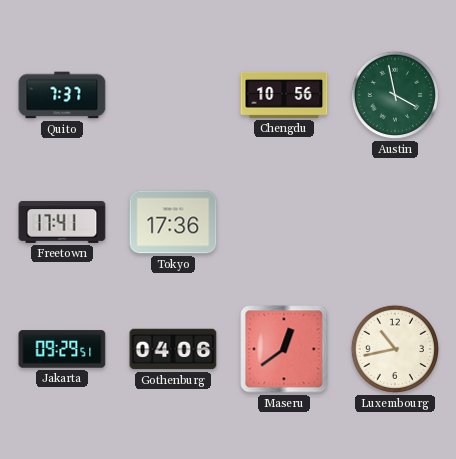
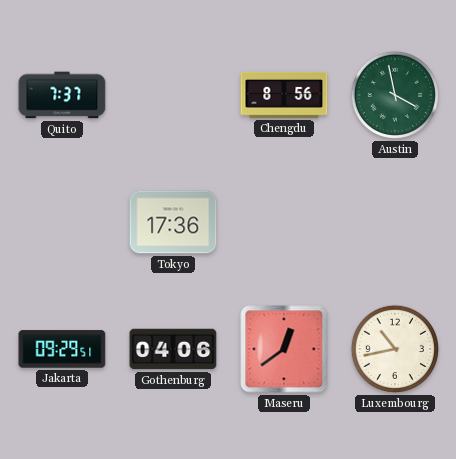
Chengdu: 10:56 -> 8:56 (284, 95)
Freetown: 17:41 -> none (62, 222)
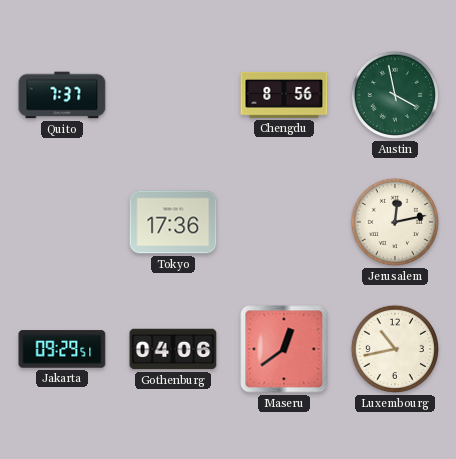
Jerusalem: none -> 12:13 (395, 222)
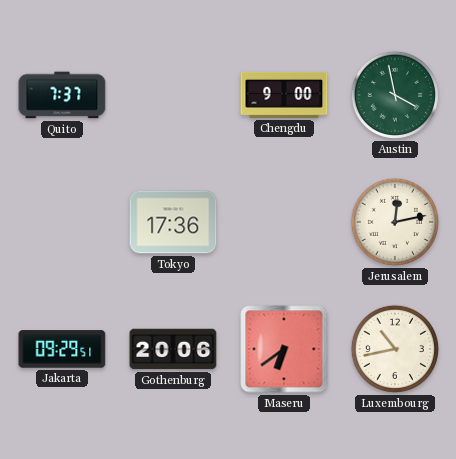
Chengdu: 8:56 -> 9:00 (284, 95)
Gothenburg: 04:06 -> 20:06 (173, 349)
Maseru: 12:39 -> 6:39 (284, 349)
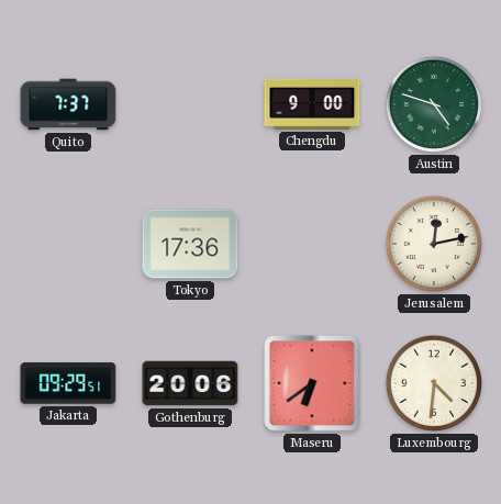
Austin: 3:58 -> 4:48 (434, 104)
Luxembourg: 10:43 -> 4:31 (434, 383)
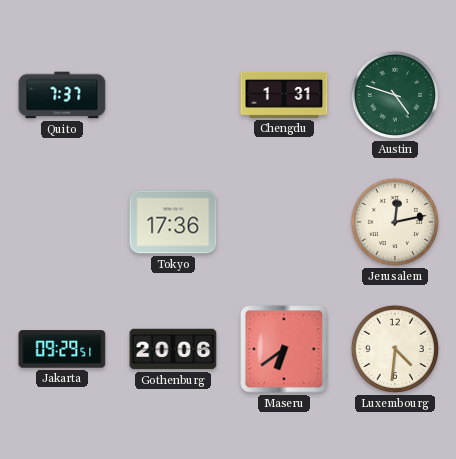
Chengdu: 9:00 -> 1:31 (284, 95)
